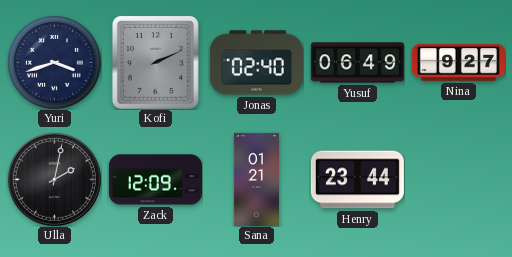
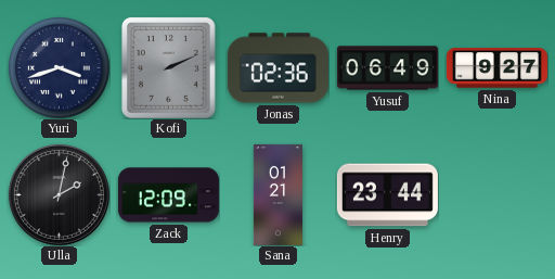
Jonas: 02:40 -> 02:36 (277, 68)
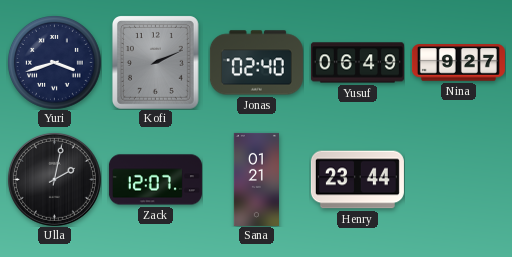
Jonas: 02:36 -> 02:40 (256, 63)
Zack: 12:09 -> 12:07 (155, 180)
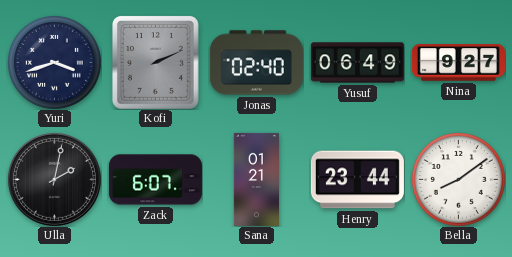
Zack: 12:07 -> 6:07 (155, 180)
Bella: none -> 8:09 (459, 180)
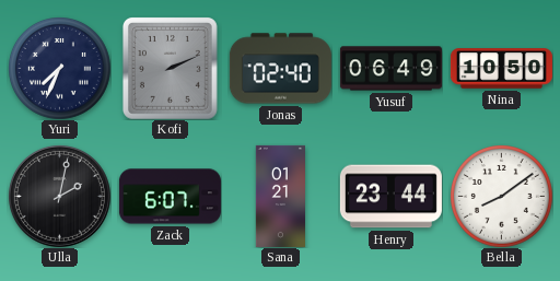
Yuri: 3:42 -> 7:34 (60, 69)
Nina: 9:27 -> 10:50 (501, 69)
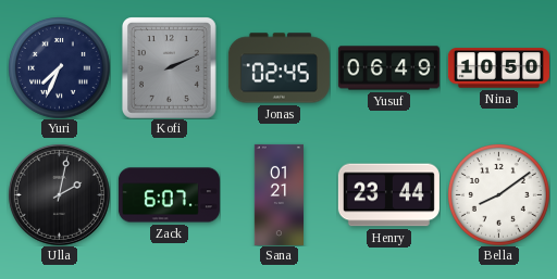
Jonas: 02:40 -> 02:45 (278, 68)
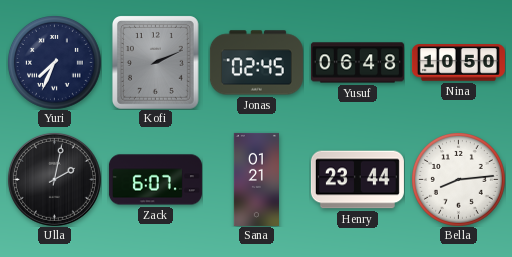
Yusuf: 06:49 -> 06:48 (357, 63)
Bella: 8:09 -> 8:14 (459, 180)
